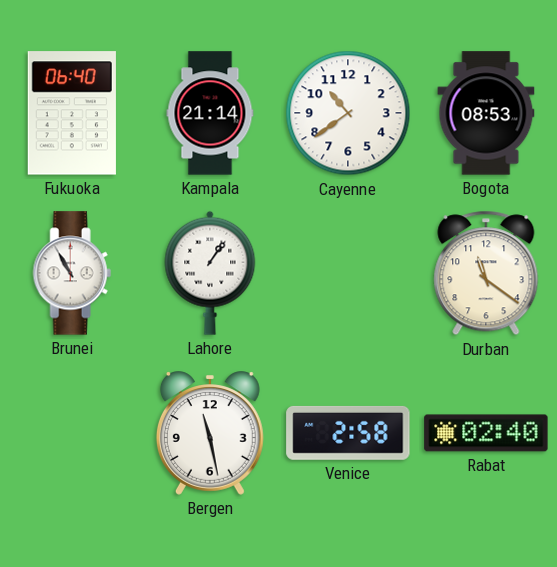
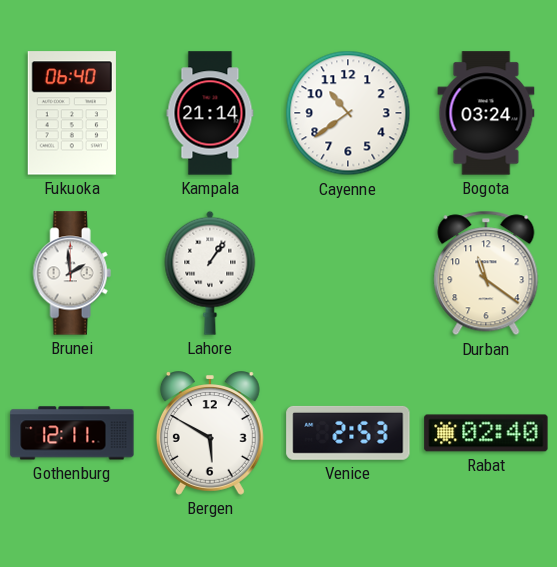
Bogota: 08:53 -> 03:24 (486, 113)
Brunei: 10:55 -> 1:59 (72, 273)
Gothenburg: none -> 12:11 (72, 433)
Bergen: 11:28 -> 5:50 (210, 433)
Venice: 2:58 -> 2:53 (348, 433)
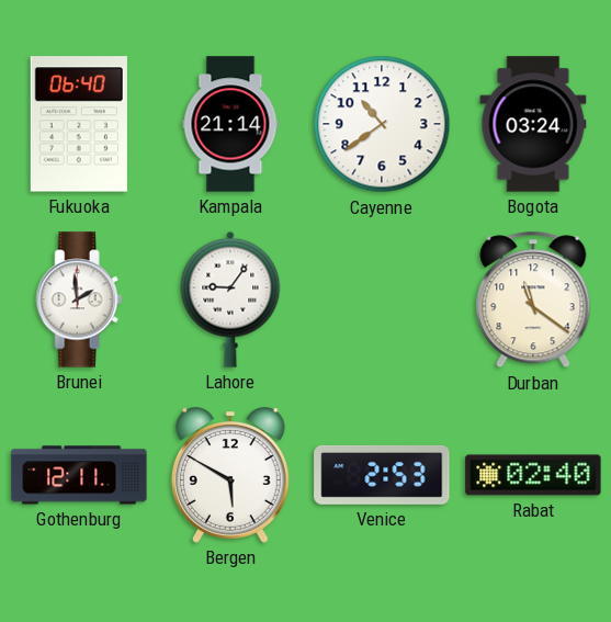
Lahore: 1:06 -> 9:06 (230, 299)
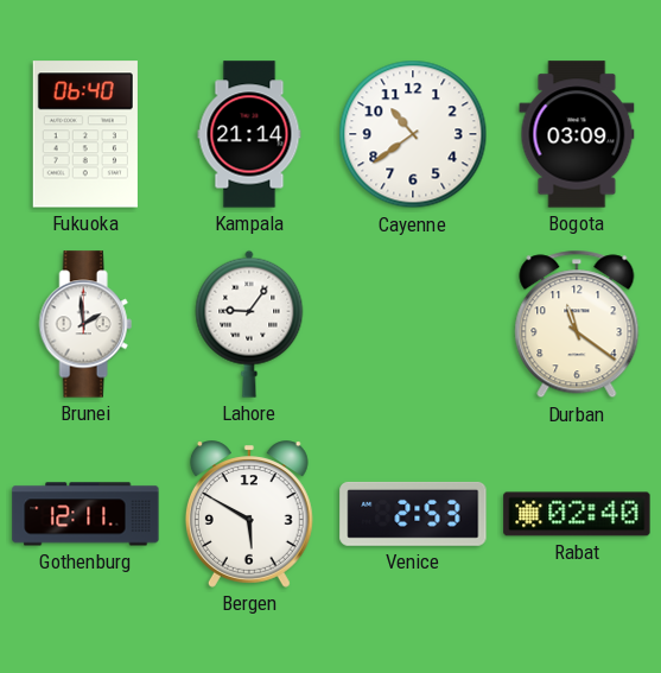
Bogota: 03:24 -> 03:09 (577, 134)
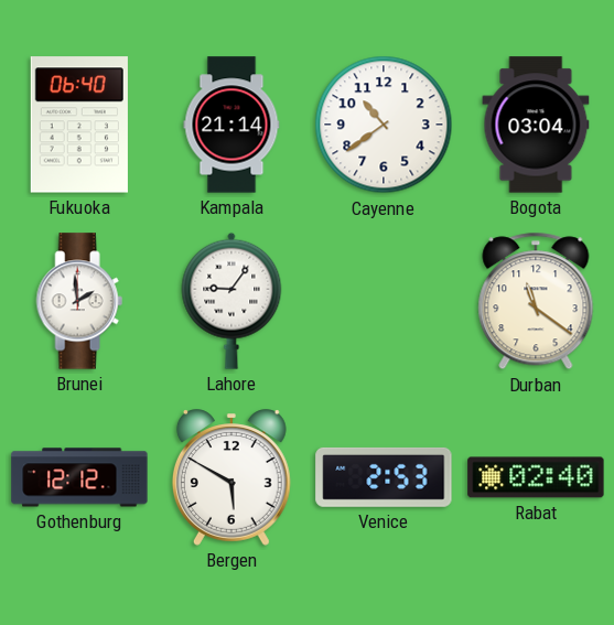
Bogota: 03:09 -> 03:04 (536, 125)
Gothenburg: 12:11 -> 12:12 (79, 477)
